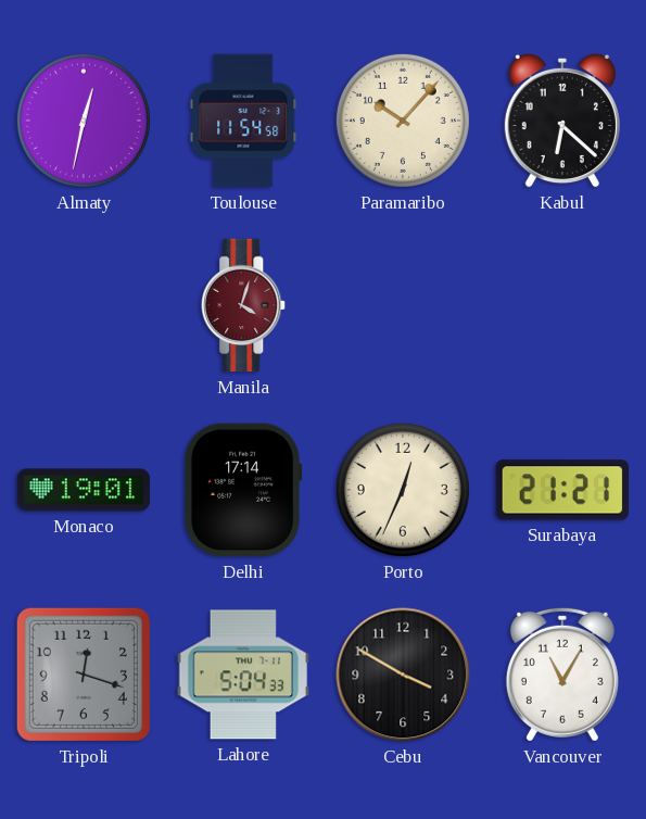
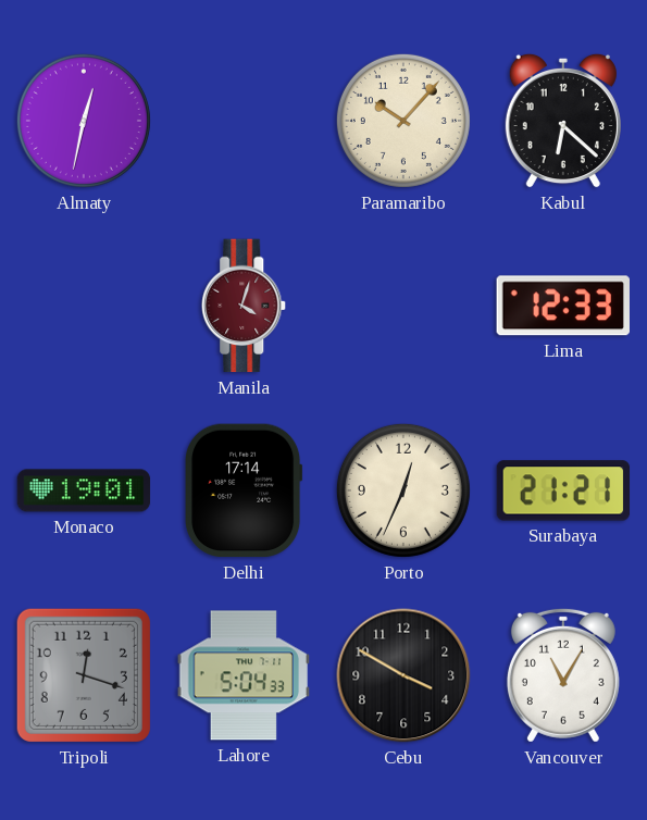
Toulouse: 11:54 -> none (243, 121)
Lima: none -> 12:33 (563, 306)
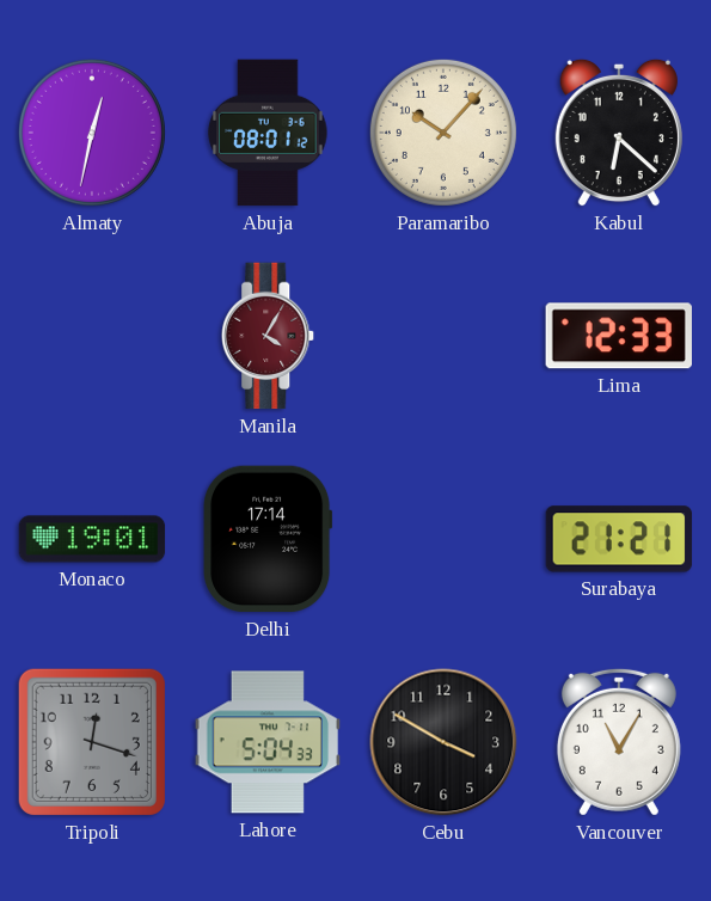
Abuja: none -> 08:01 (268, 133)
Manila: 4:03 -> 4:05 (269, 336)
Porto: 12:34 -> none (403, 490)
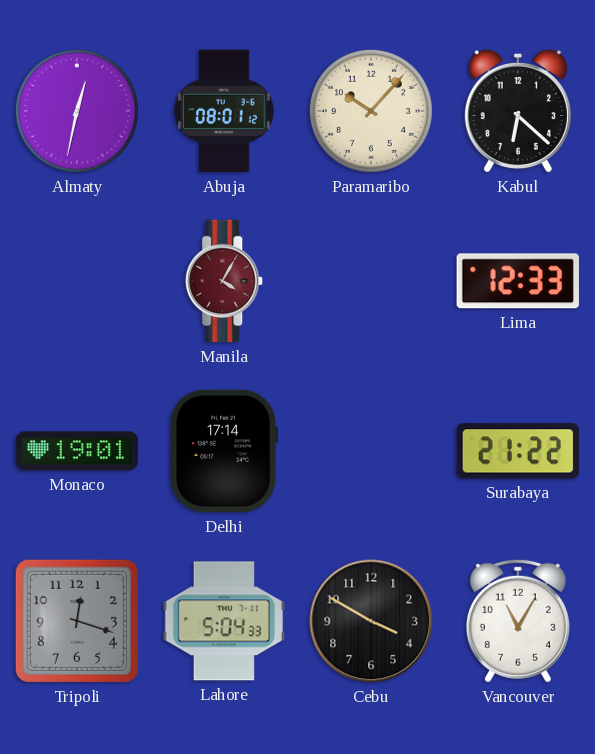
Surabaya: 21:21 -> 21:22 (518, 451)
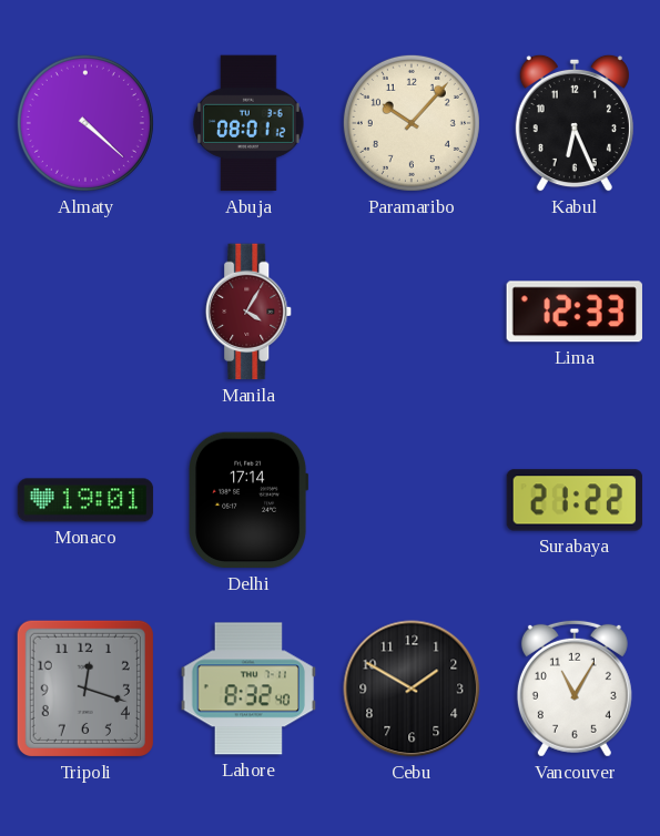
Almaty: 12:32 -> 4:22 (85, 123)
Kabul: 6:22 -> 6:26 (575, 123)
Lahore: 5:04 -> 8:32 (248, 689)
Cebu: 3:50 -> 1:50 (412, 689)
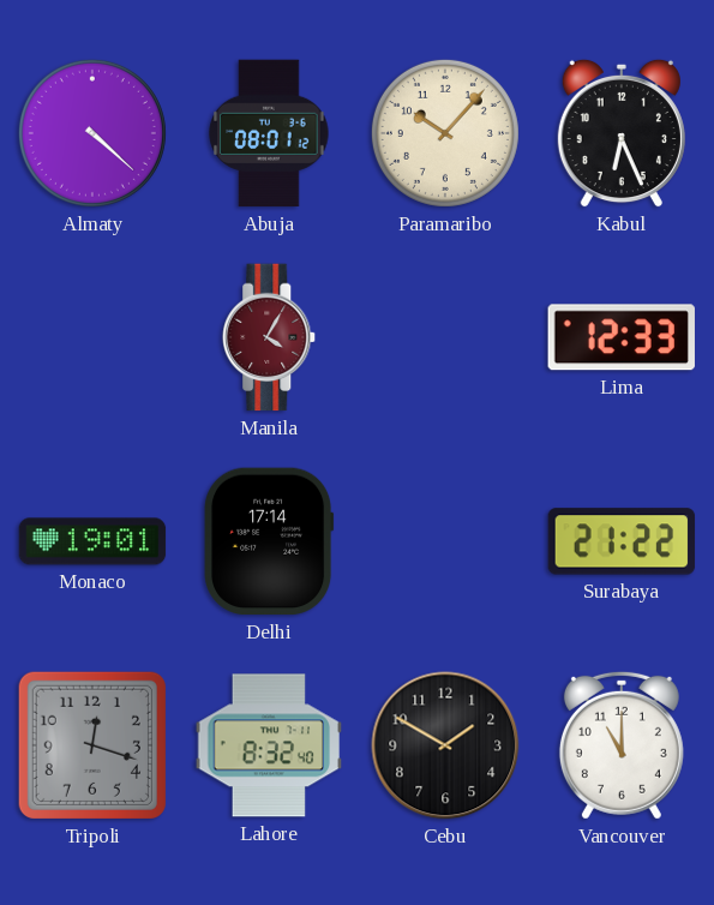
Vancouver: 11:05 -> 11:00 (622, 745)
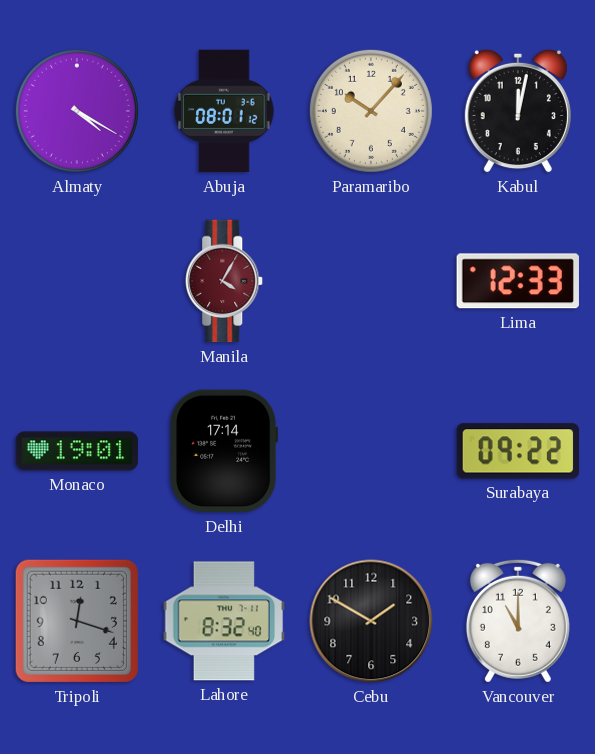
Almaty: 4:22 -> 4:20 (77, 111)
Kabul: 6:26 -> 12:02 (518, 111)
Surabaya: 21:22 -> 09:22 (518, 451)
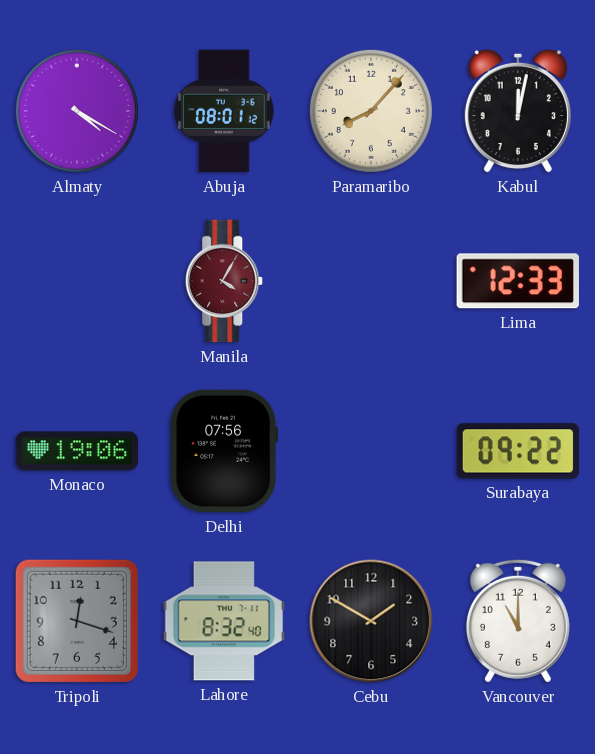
Paramaribo: 10:07 -> 8:07 (371, 111)
Monaco: 19:01 -> 19:06 (77, 451)
Delhi: 17:14 -> 07:56 (225, 451)
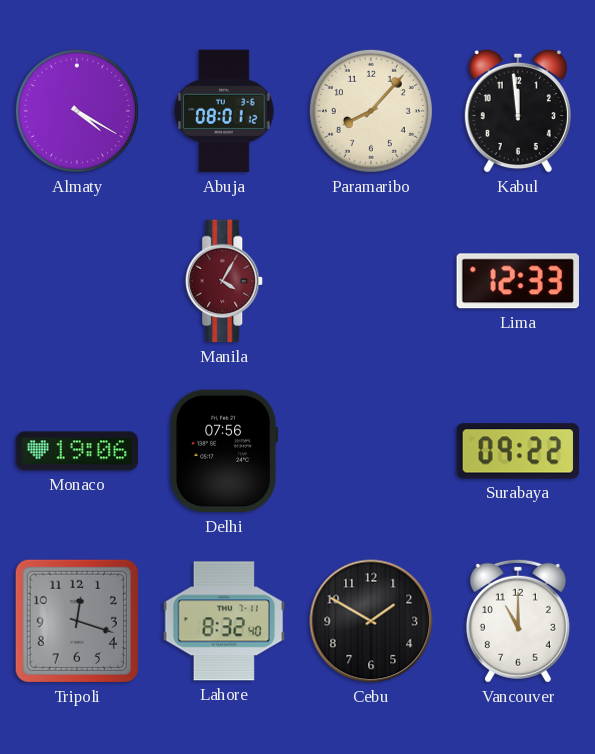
Kabul: 12:02 -> 11:59 (518, 111)
